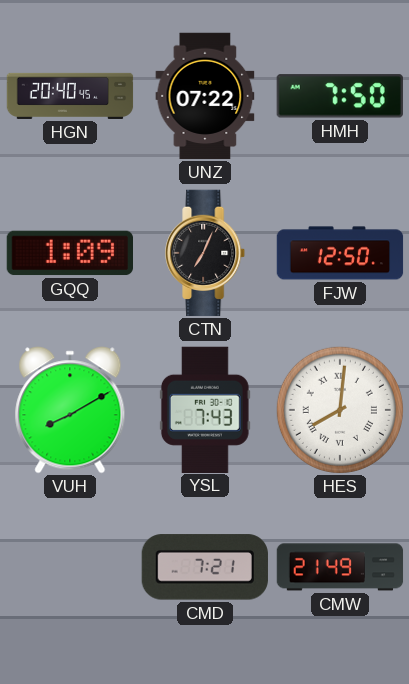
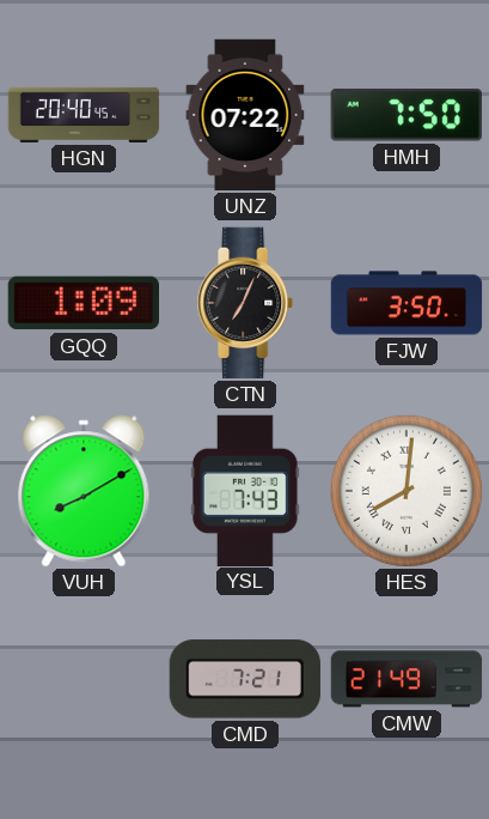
FJW: 12:50 -> 3:50 (407, 303)
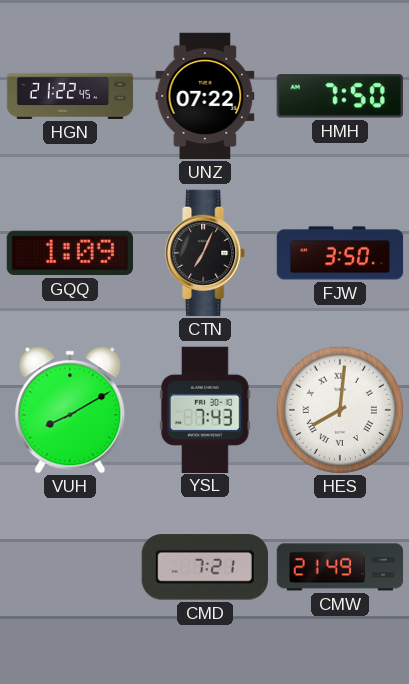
HGN: 20:40 -> 21:22 (70, 96)
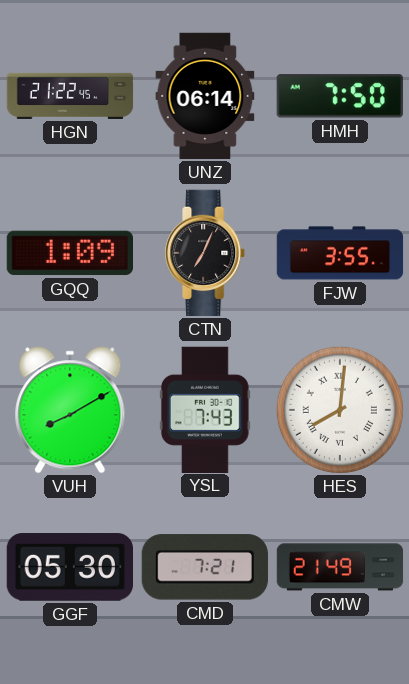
UNZ: 07:22 -> 06:14 (205, 96)
FJW: 3:50 -> 3:55 (340, 253)
GGF: none -> 05:30 (69, 567)
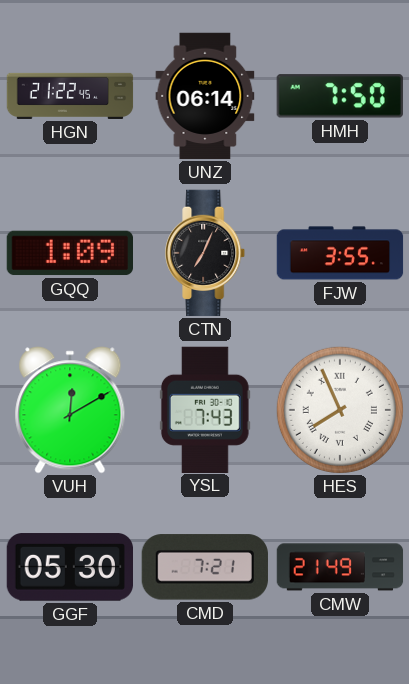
VUH: 8:10 -> 12:10 (70, 410)
HES: 8:01 -> 7:56 (340, 410)
